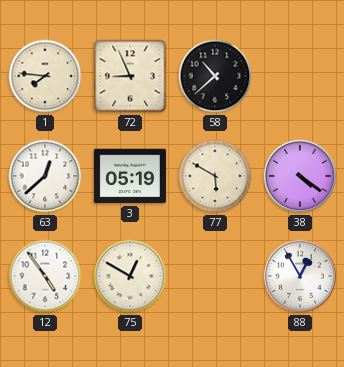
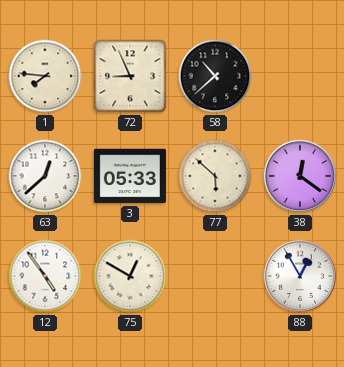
3: 05:19 -> 05:33 (130, 176)
77: 5:50 -> 5:52 (215, 176)
38: 4:21 -> 12:21 (300, 176)
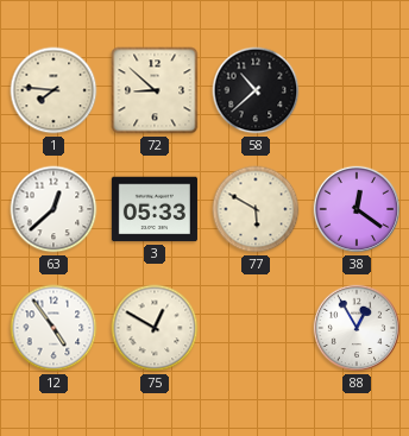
72: 8:56 -> 8:52 (155, 90)
77: 5:52 -> 5:50 (256, 209)
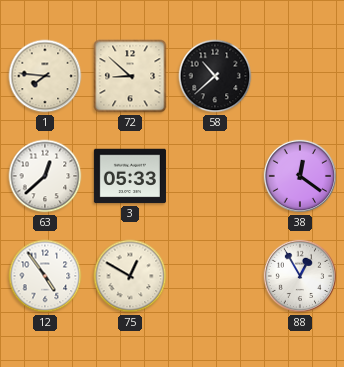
77: 5:50 -> none (256, 209)
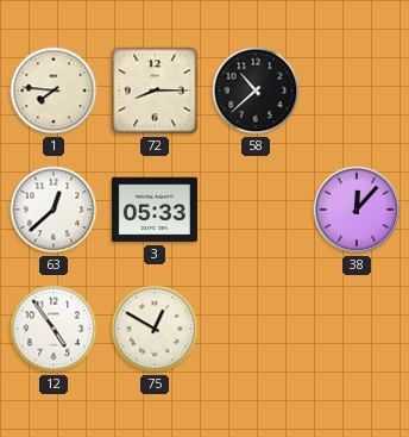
72: 8:52 -> 8:15 (155, 90)
38: 12:21 -> 12:07 (357, 210)
88: 12:55 -> none (300, 276)
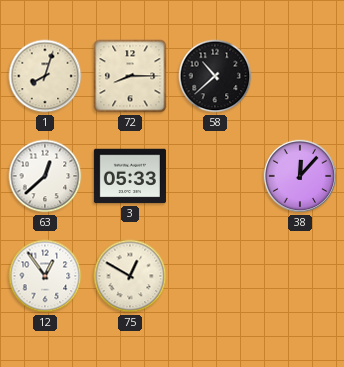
1: 7:46 -> 8:03 (45, 76)
12: 4:54 -> 12:54 (45, 276)
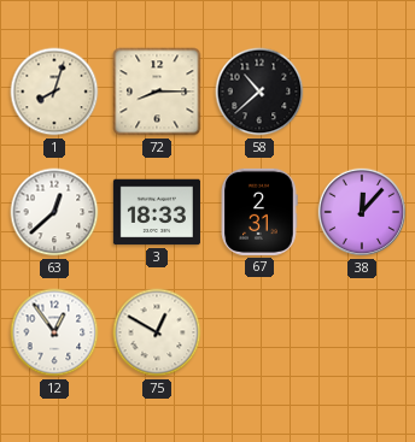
3: 05:33 -> 18:33 (157, 212)
67: none -> 2:31 (259, 212)
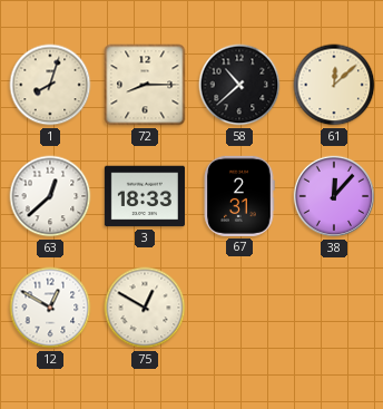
61: none -> 12:08 (334, 85)
12: 12:54 -> 12:50 (50, 308)
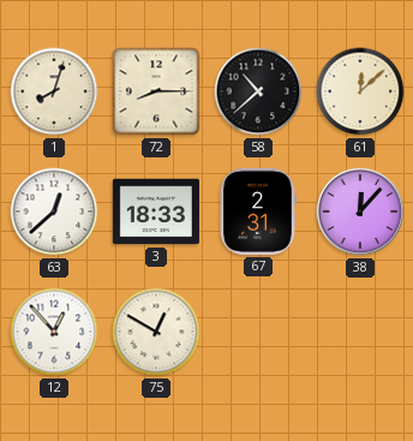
12: 12:50 -> 12:53 (54, 332)
